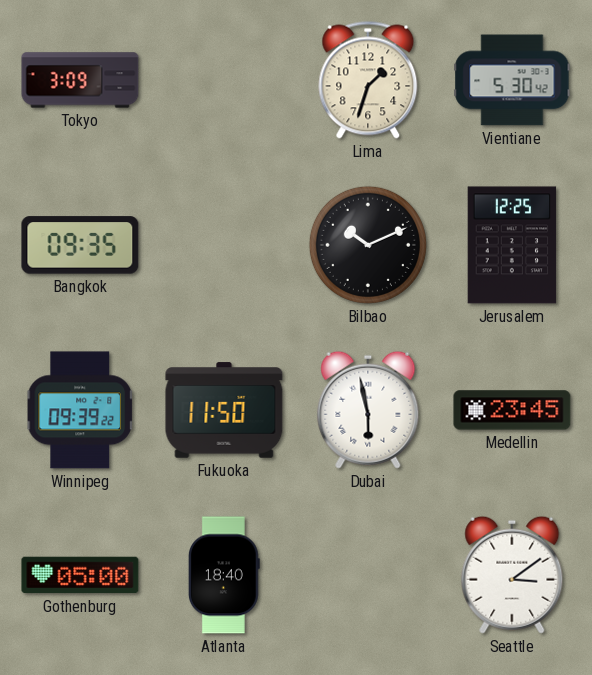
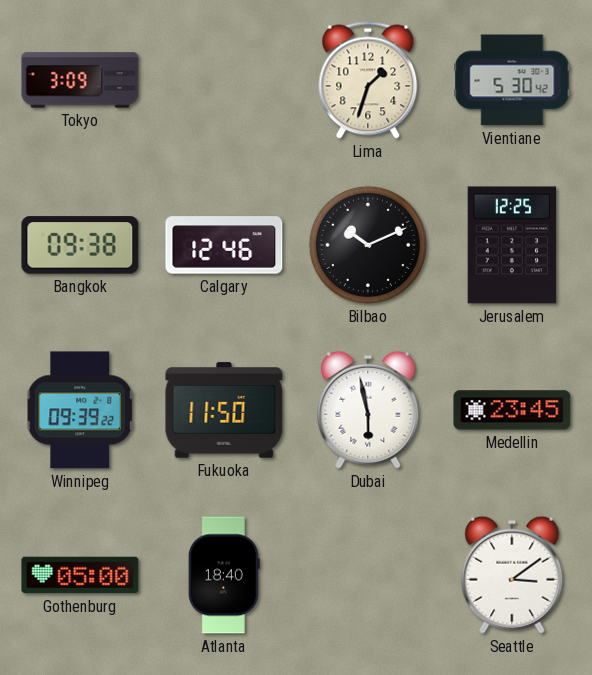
Bangkok: 09:35 -> 09:38 (80, 245)
Calgary: none -> 12:46 (224, 245)
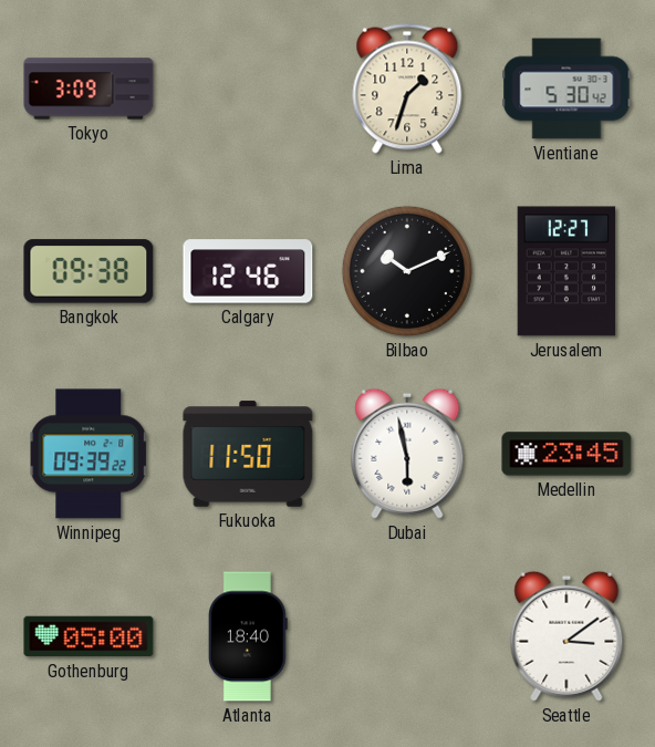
Jerusalem: 12:25 -> 12:27 (566, 271)
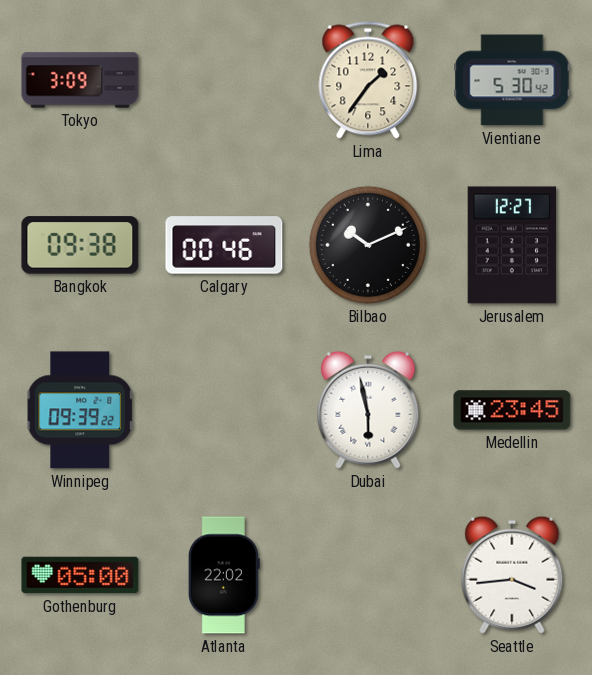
Lima: 1:33 -> 1:36 (368, 80)
Calgary: 12:46 -> 00:46 (224, 245)
Fukuoka: 11:50 -> none (248, 454)
Atlanta: 18:40 -> 22:02 (224, 575)
Seattle: 3:09 -> 3:44 (512, 575)
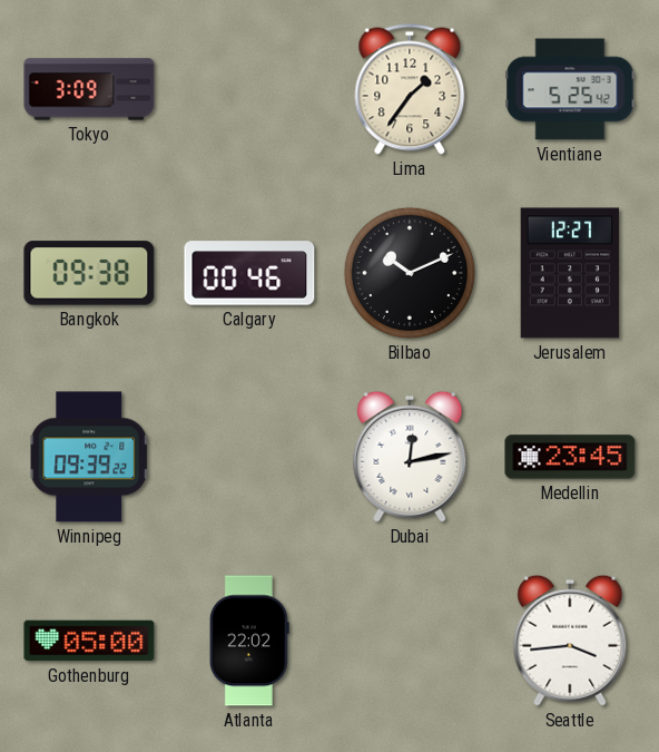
Vientiane: 5:30 -> 5:25 (570, 89)
Dubai: 5:58 -> 12:13 (410, 457)
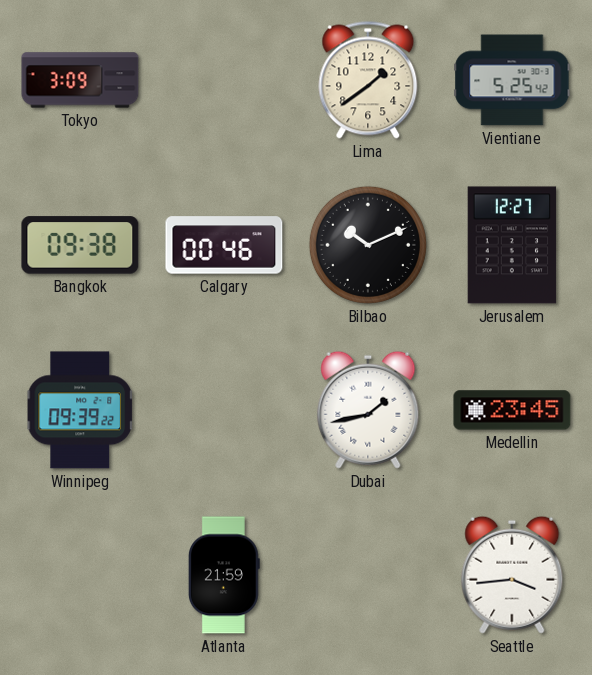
Lima: 1:36 -> 1:39 (368, 80)
Dubai: 12:13 -> 1:43 (368, 410)
Gothenburg: 05:00 -> none (89, 641)
Atlanta: 22:02 -> 21:59 (224, 575)
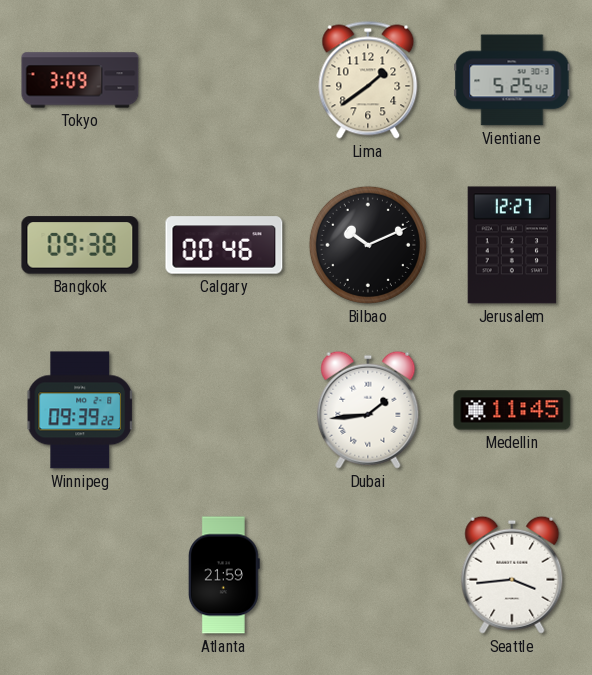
Dubai: 1:43 -> 1:44 (368, 410)
Medellin: 23:45 -> 11:45 (512, 410)
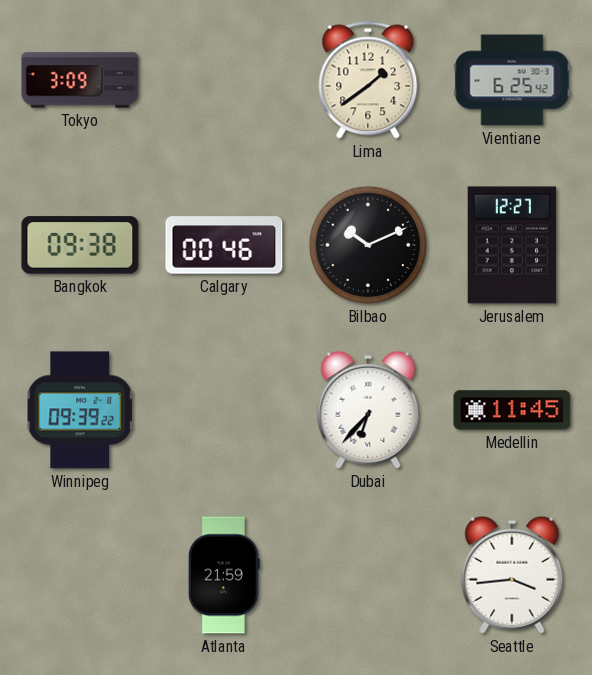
Vientiane: 5:25 -> 6:25 (512, 80)
Dubai: 1:44 -> 6:37 (368, 410)
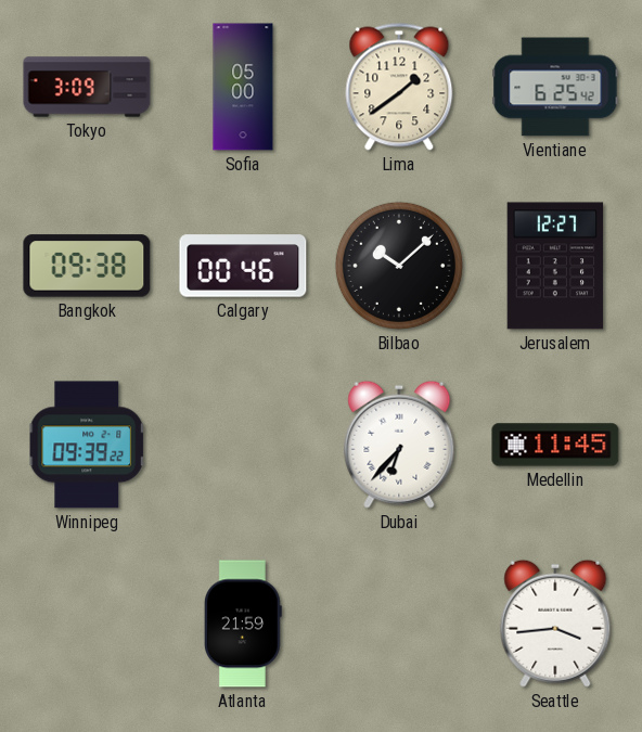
Sofia: none -> 05:00 (243, 87)
Bilbao: 10:11 -> 10:08 (399, 266)
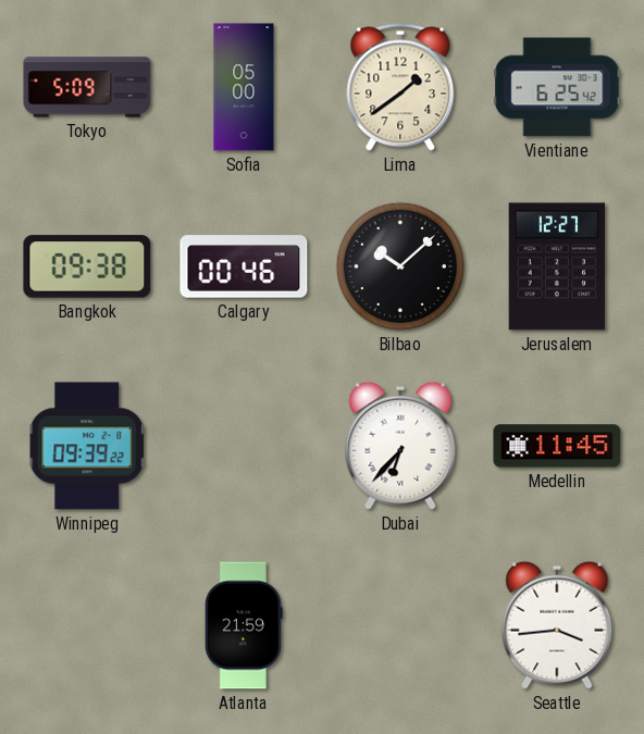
Tokyo: 3:09 -> 5:09 (87, 87)
